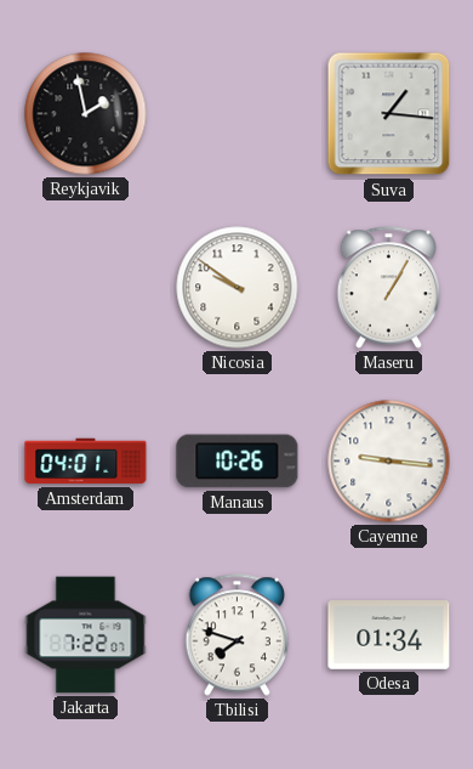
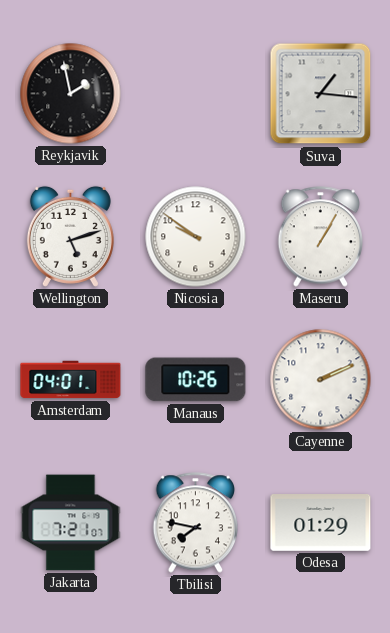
Wellington: none -> 5:12 (70, 236)
Cayenne: 9:16 -> 2:11 (321, 380)
Jakarta: 7:22 -> 7:21 (71, 523)
Tbilisi: 7:48 -> 7:47 (196, 523)
Odesa: 01:34 -> 01:29 (321, 523)
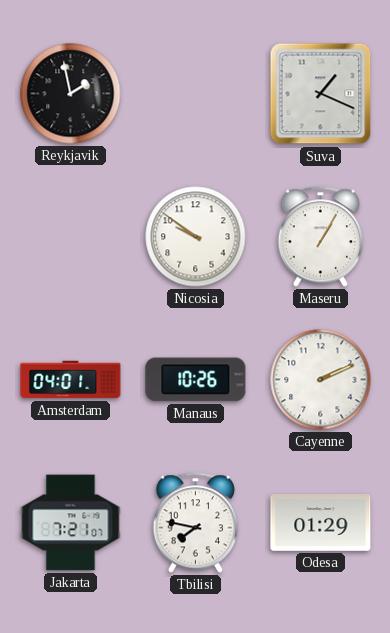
Suva: 1:16 -> 1:19 (321, 94)
Wellington: 5:12 -> none (70, 236)
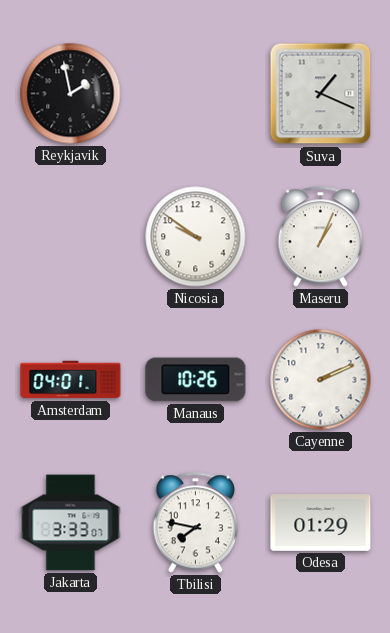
Maseru: 1:05 -> 1:04 (321, 237)
Jakarta: 7:21 -> 3:33 (71, 523)
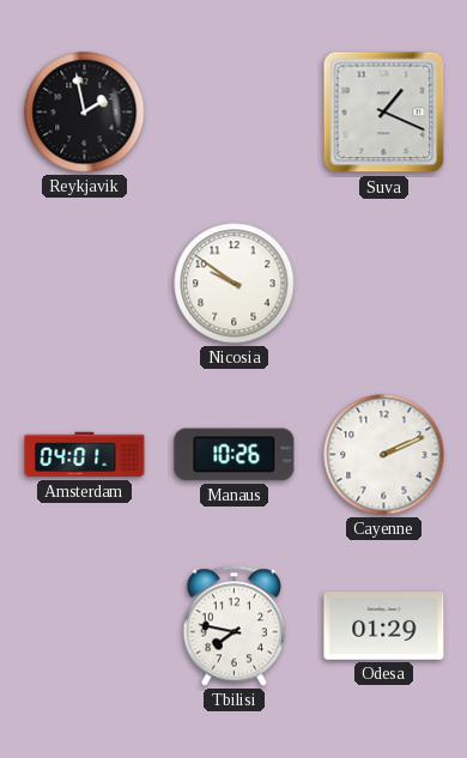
Maseru: 1:04 -> none (321, 237)
Jakarta: 3:33 -> none (71, 523)
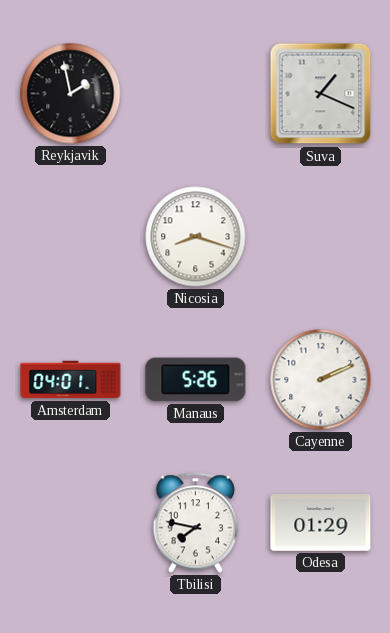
Nicosia: 9:51 -> 8:18 (196, 237)
Manaus: 10:26 -> 5:26 (196, 380)
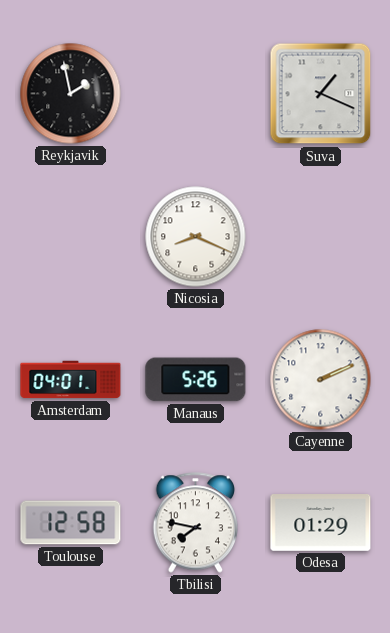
Nicosia: 8:18 -> 8:19 (196, 237)
Toulouse: none -> 12:58 (71, 523)
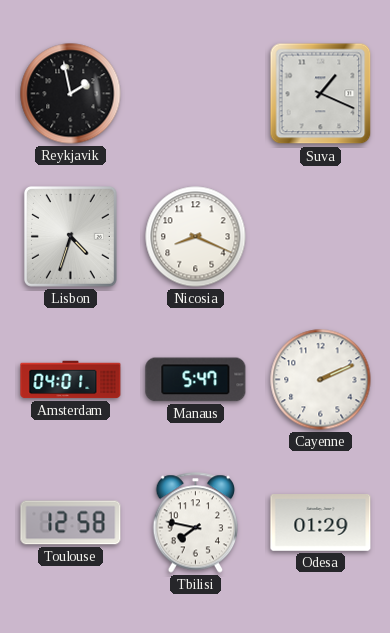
Lisbon: none -> 4:33 (70, 236)
Manaus: 5:26 -> 5:47 (196, 380)
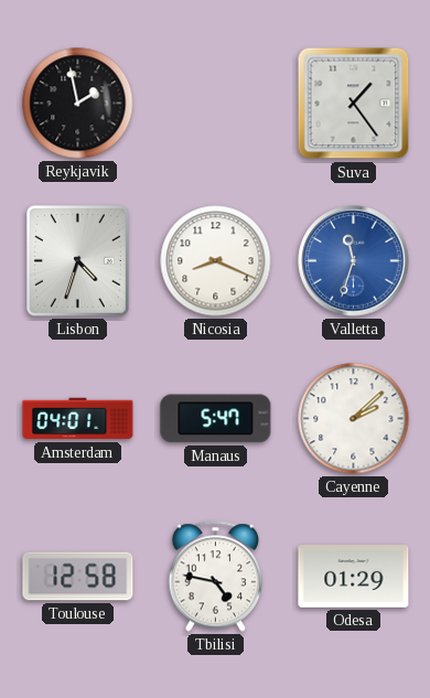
Suva: 1:19 -> 1:24 (354, 104)
Valletta: none -> 11:33 (354, 261)
Cayenne: 2:11 -> 2:08 (354, 419)
Tbilisi: 7:47 -> 4:47 (216, 577)
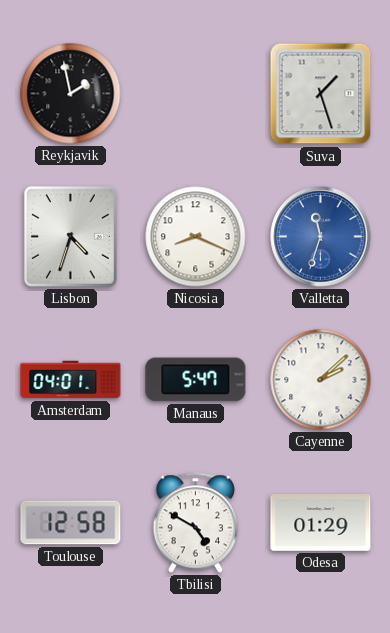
Suva: 1:24 -> 1:27 (321, 94)
Tbilisi: 4:47 -> 4:50 (196, 523)
